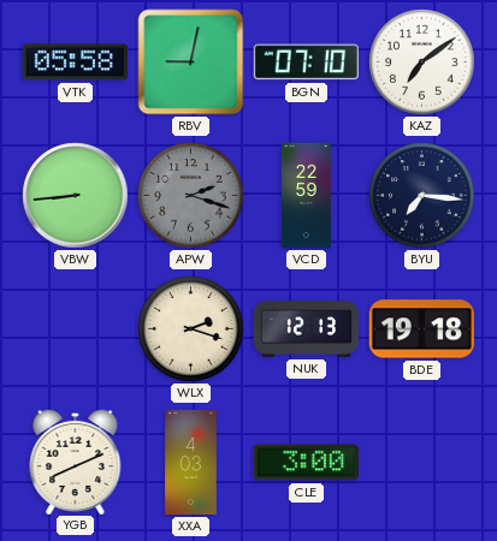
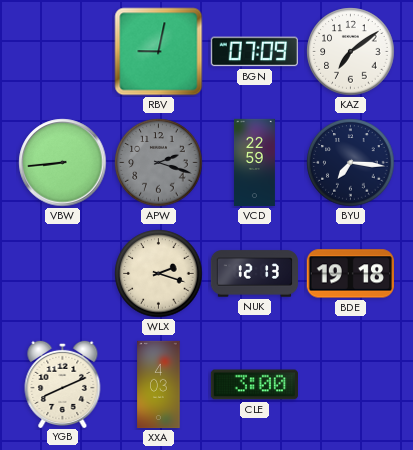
VTK: 05:58 -> none (75, 63)
BGN: 07:10 -> 07:09 (254, 52)
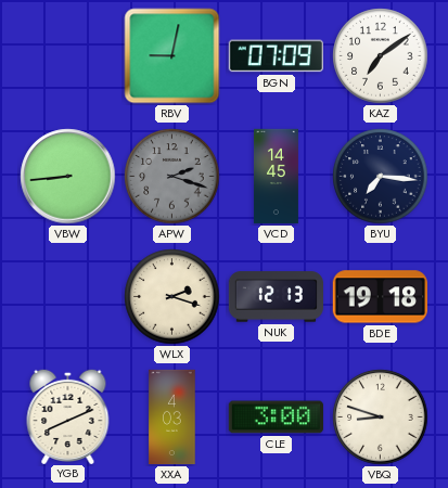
VCD: 22:59 -> 14:45 (276, 177)
VBQ: none -> 8:48 (381, 418)
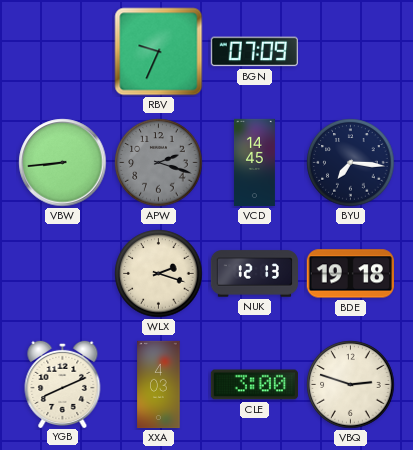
RBV: 9:02 -> 9:34 (159, 52)
KAZ: 7:09 -> none (381, 56)
VBQ: 8:48 -> 2:48 (351, 385)
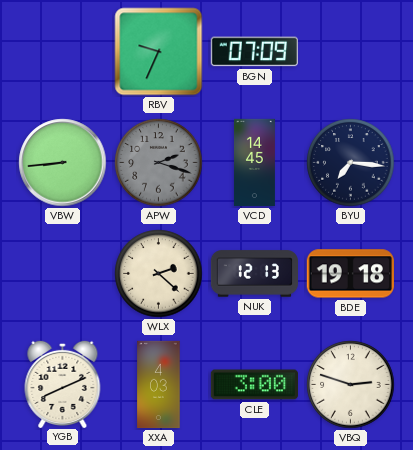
WLX: 2:18 -> 2:22 (159, 274)
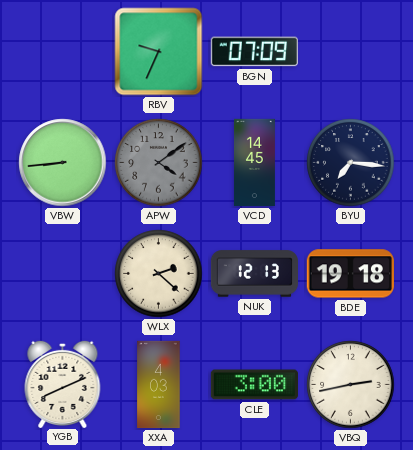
APW: 2:18 -> 4:09 (159, 163)
VBQ: 2:48 -> 2:43 (351, 385)
